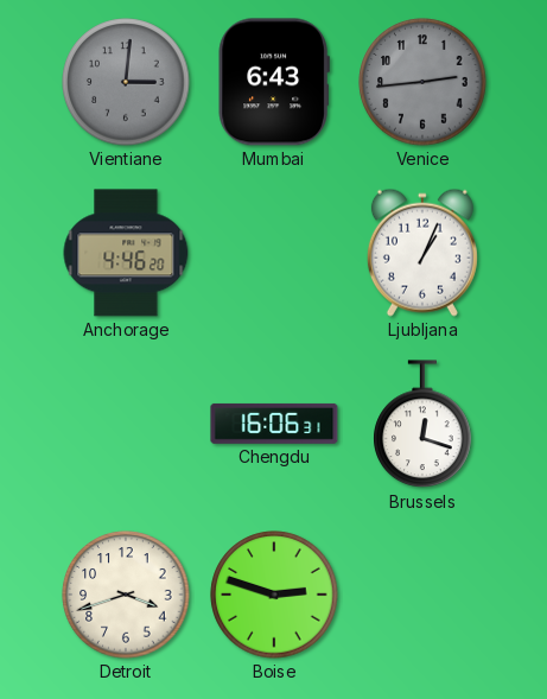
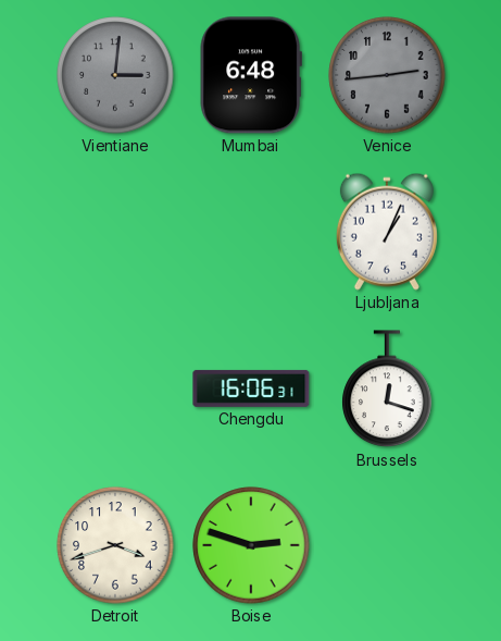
Mumbai: 6:43 -> 6:48 (251, 75)
Anchorage: 4:46 -> none (126, 253)
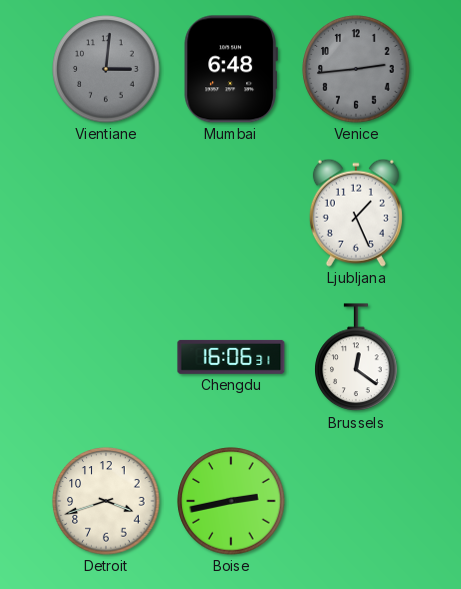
Ljubljana: 1:04 -> 1:26 (356, 213)
Brussels: 12:18 -> 12:21 (356, 358)
Boise: 2:48 -> 2:43 (231, 501)
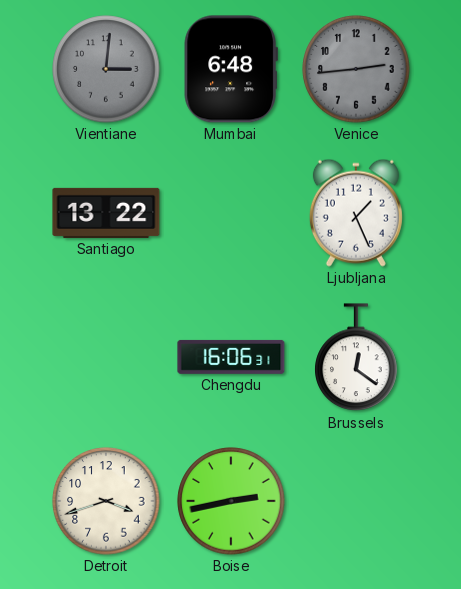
Santiago: none -> 13:22 (106, 213)
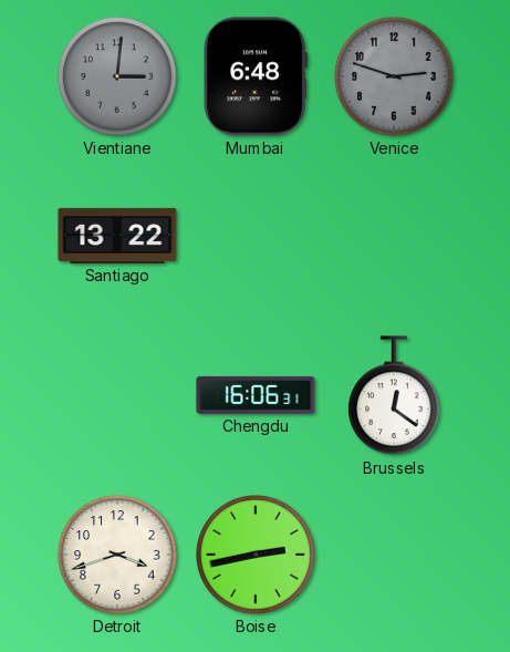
Venice: 2:44 -> 2:48 (394, 76)
Ljubljana: 1:26 -> none (356, 213)
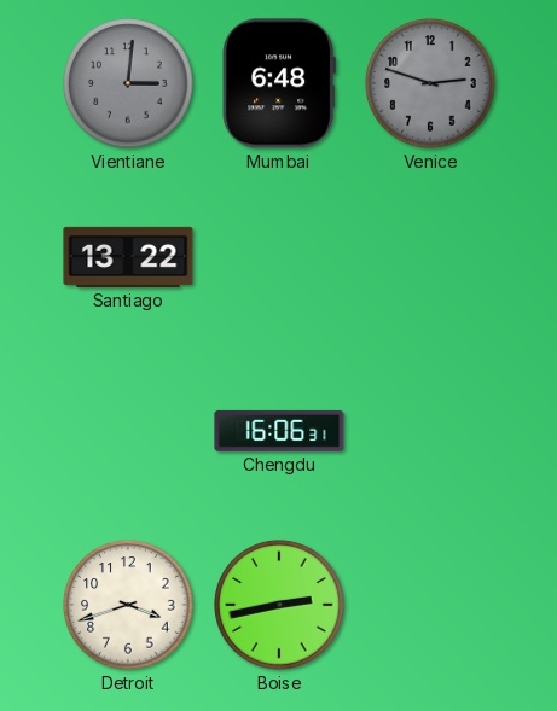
Brussels: 12:21 -> none (394, 396)
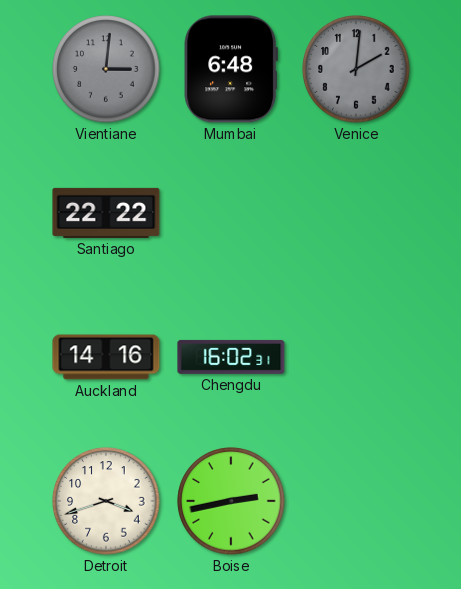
Venice: 2:48 -> 2:01 (356, 69)
Santiago: 13:22 -> 22:22 (106, 213)
Auckland: none -> 14:16 (106, 357)
Chengdu: 16:06 -> 16:02 (231, 357)
